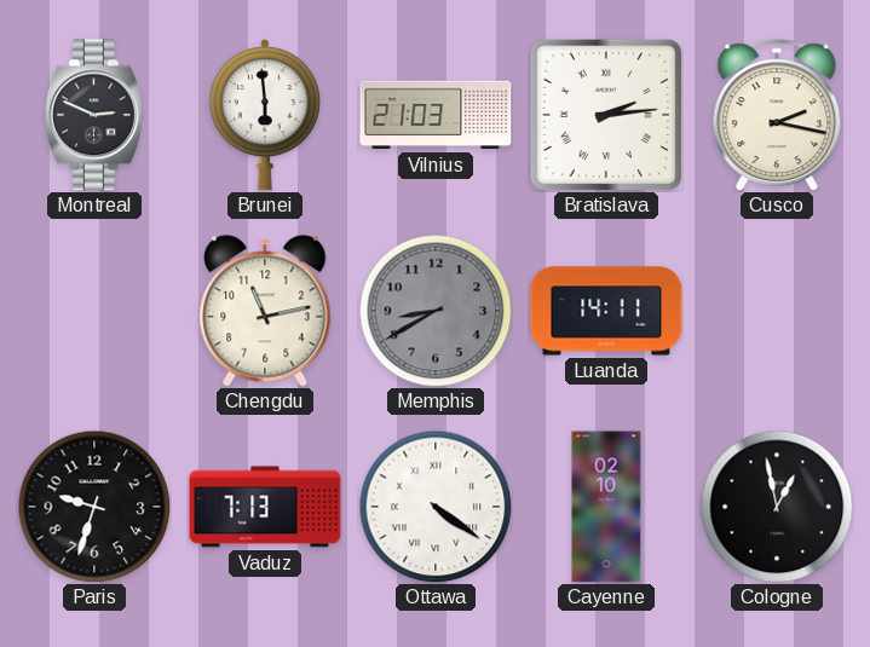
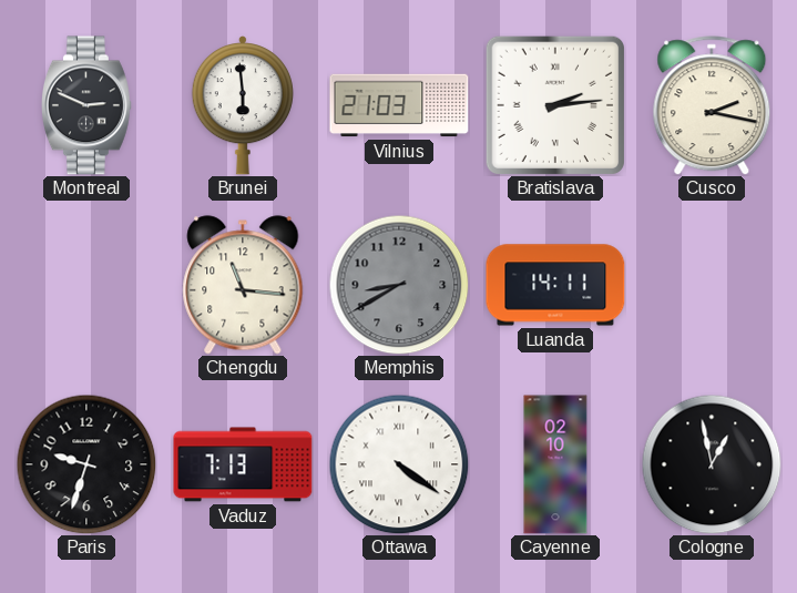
Chengdu: 11:13 -> 11:16 (243, 285)
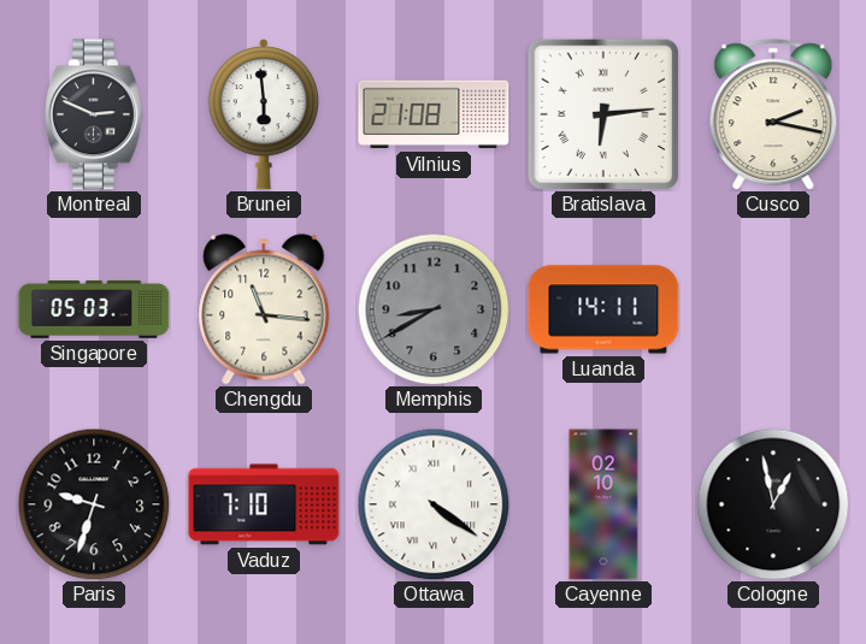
Vilnius: 21:03 -> 21:08 (434, 114)
Bratislava: 2:14 -> 6:14 (603, 114)
Singapore: none -> 05:03 (94, 309)
Vaduz: 7:13 -> 7:10 (264, 504)
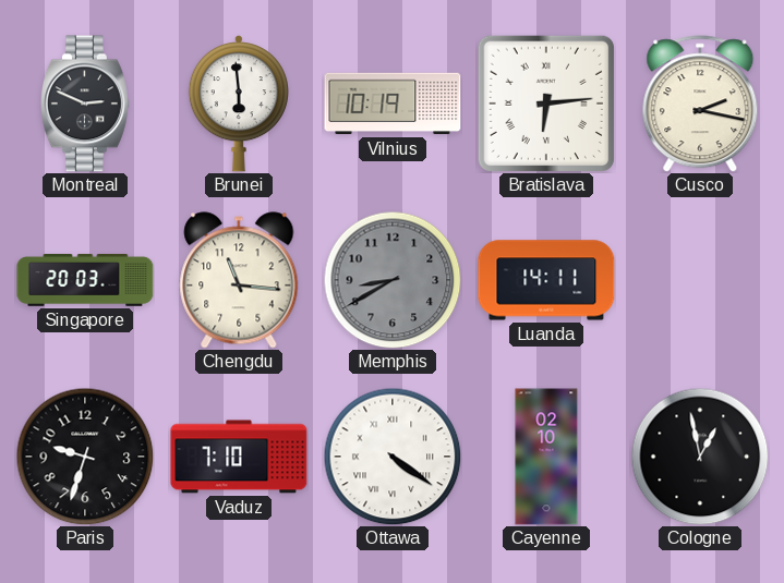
Vilnius: 21:08 -> 10:19 (393, 104)
Singapore: 05:03 -> 20:03 (85, 280)
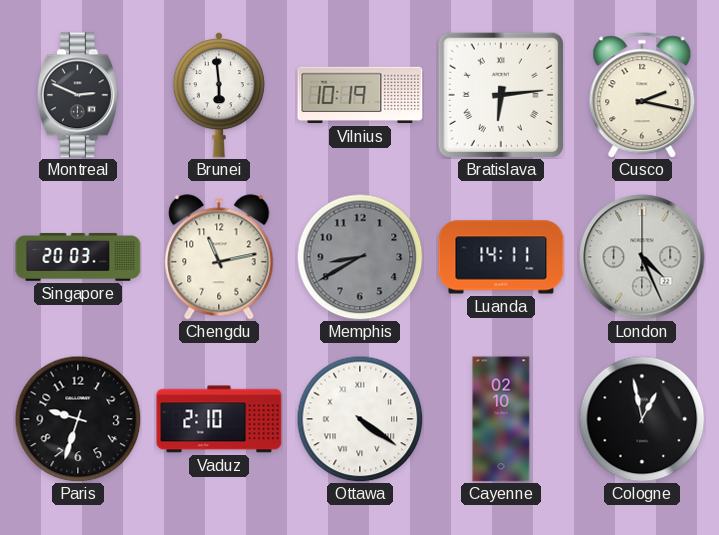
Chengdu: 11:16 -> 11:13 (219, 257)
London: none -> 4:26 (642, 257)
Vaduz: 7:10 -> 2:10 (219, 419)
